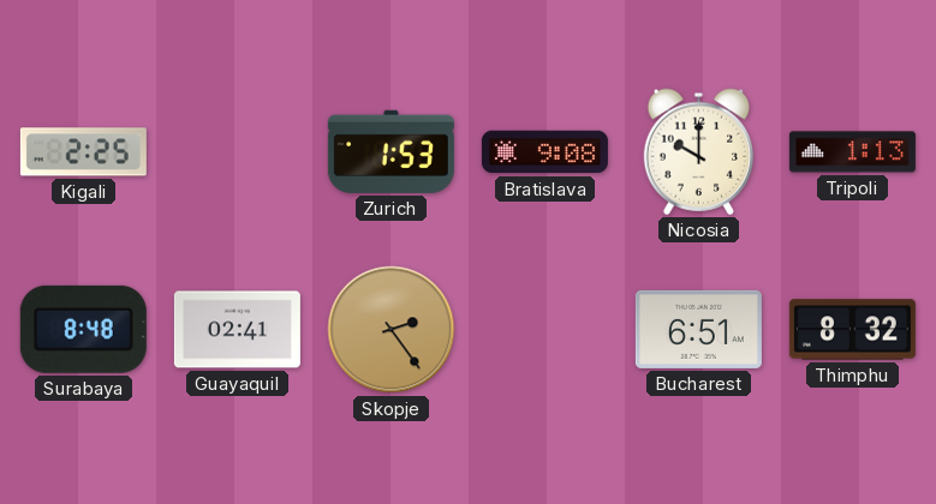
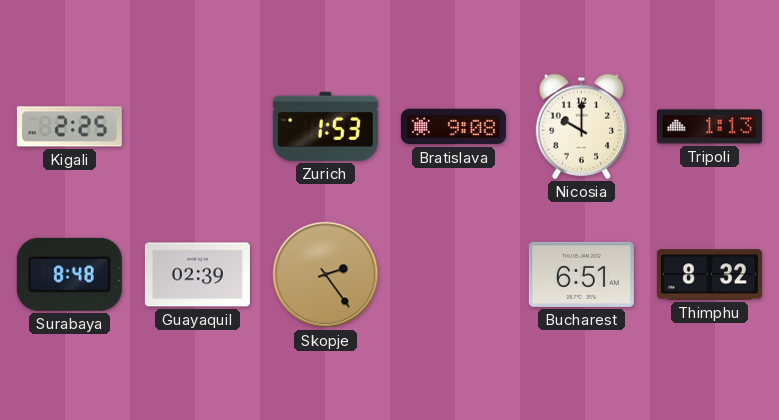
Guayaquil: 02:41 -> 02:39 (197, 275)
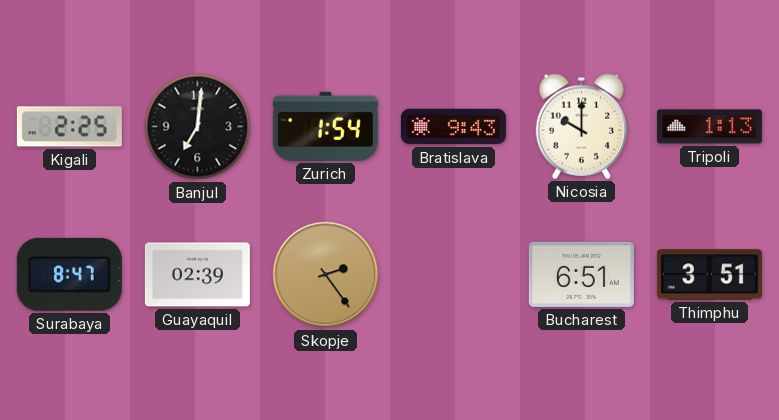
Banjul: none -> 7:01 (198, 127)
Zurich: 1:53 -> 1:54 (325, 126)
Bratislava: 9:08 -> 9:43 (453, 127)
Surabaya: 8:48 -> 8:47 (69, 274)
Thimphu: 8:32 -> 3:51 (709, 275)
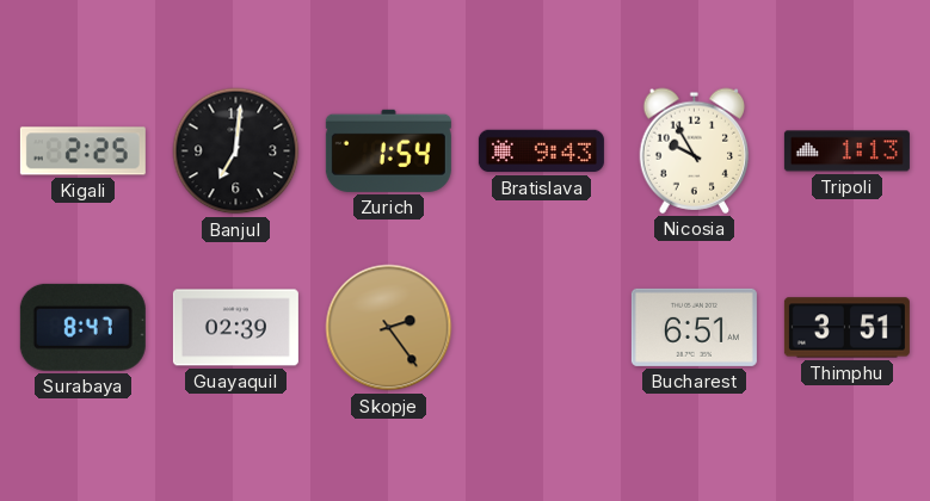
Nicosia: 10:00 -> 9:55 (695, 150)
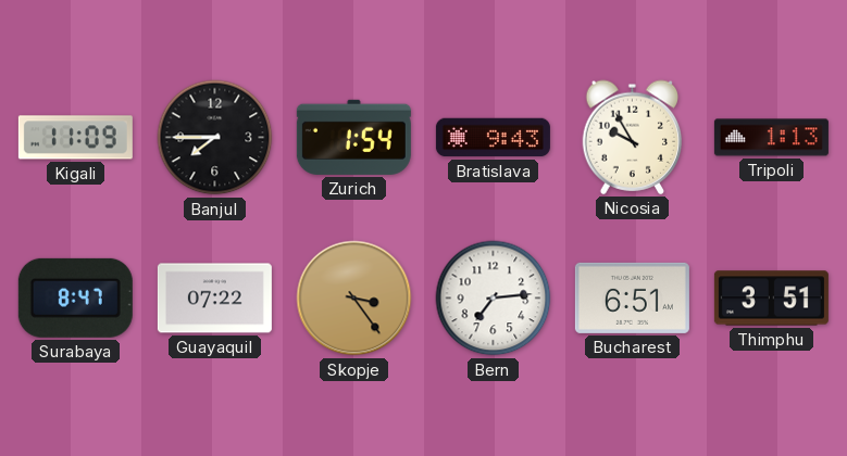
Kigali: 2:25 -> 11:09 (75, 138)
Banjul: 7:01 -> 7:45 (215, 138)
Guayaquil: 02:39 -> 07:22 (214, 299)
Skopje: 2:24 -> 3:24 (354, 299)
Bern: none -> 7:14 (494, 299)
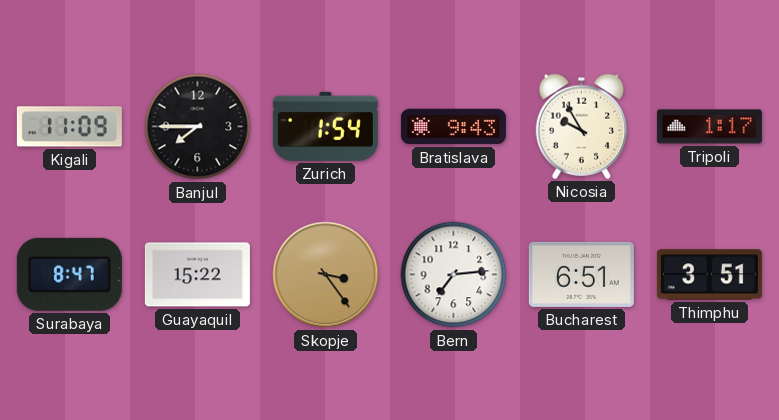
Tripoli: 1:13 -> 1:17 (709, 127)
Guayaquil: 07:22 -> 15:22 (197, 275)
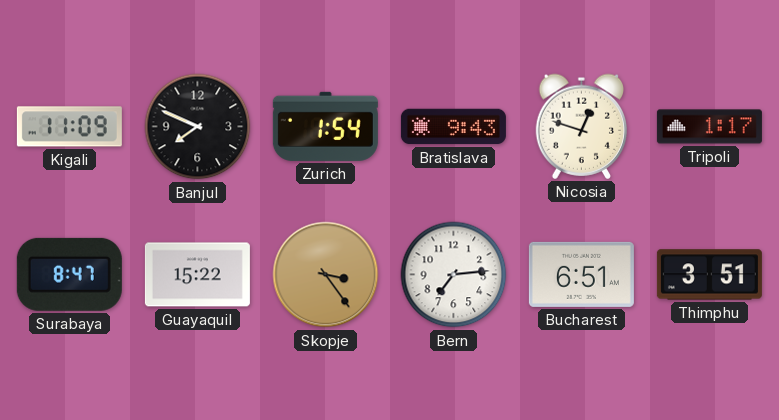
Banjul: 7:45 -> 7:49 (198, 127)
Nicosia: 9:55 -> 12:48 (582, 126)
